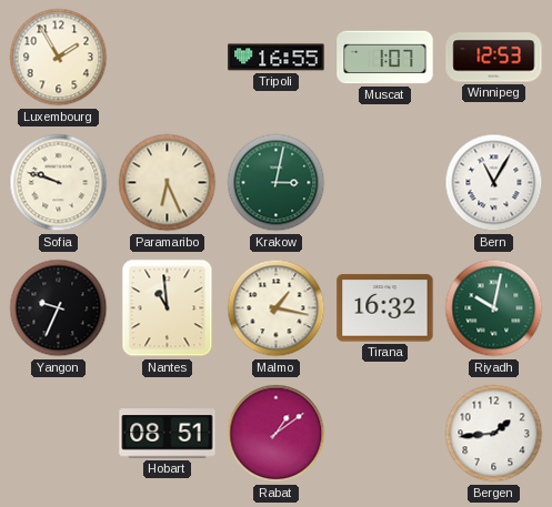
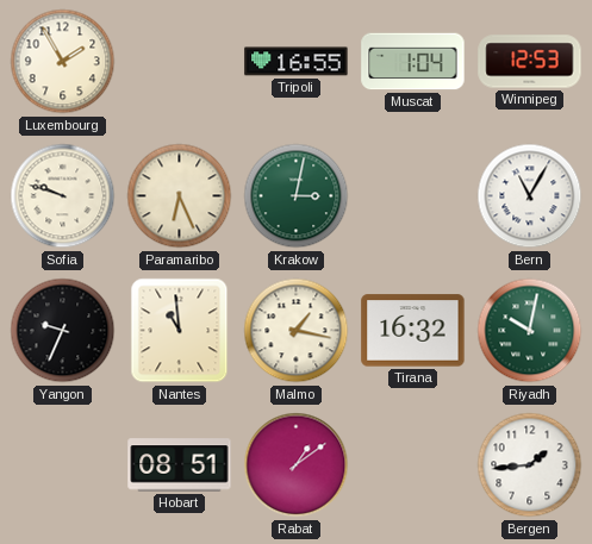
Muscat: 1:07 -> 1:04 (413, 62)
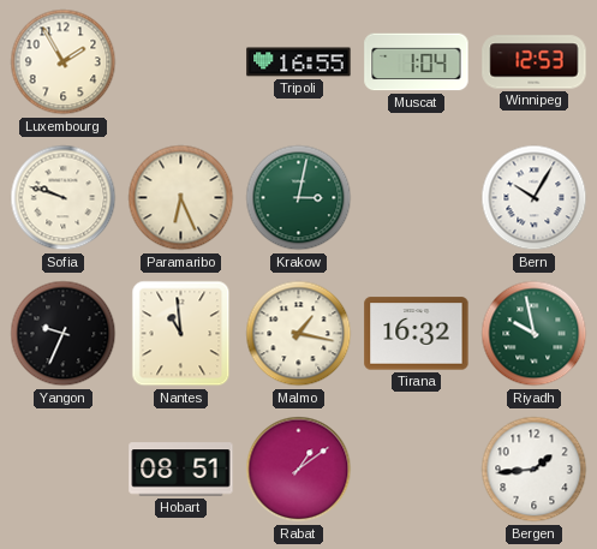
Bern: 11:05 -> 10:05 (535, 198)
Riyadh: 10:02 -> 9:58 (535, 334)
